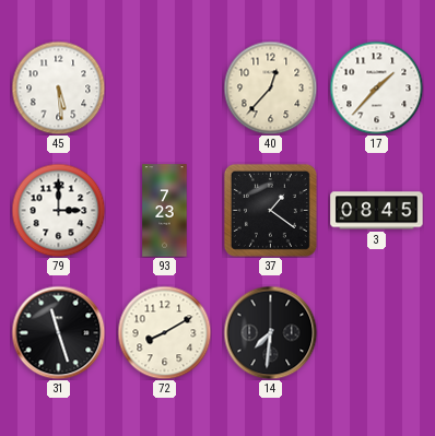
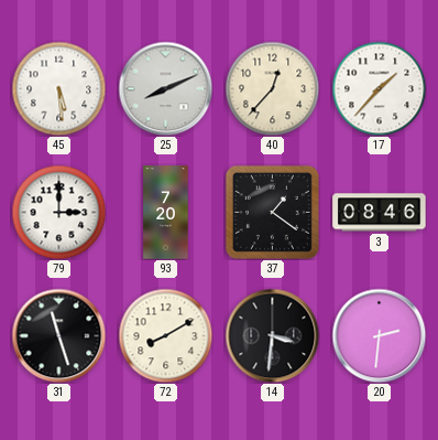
25: none -> 8:11 (165, 88)
93: 7:23 -> 7:20 (166, 213)
3: 08:45 -> 08:46 (380, 213)
14: 7:31 -> 3:31 (272, 335)
20: none -> 2:31 (379, 335)
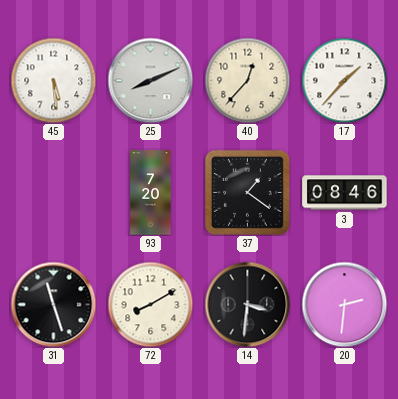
79: 3:00 -> none (58, 212)
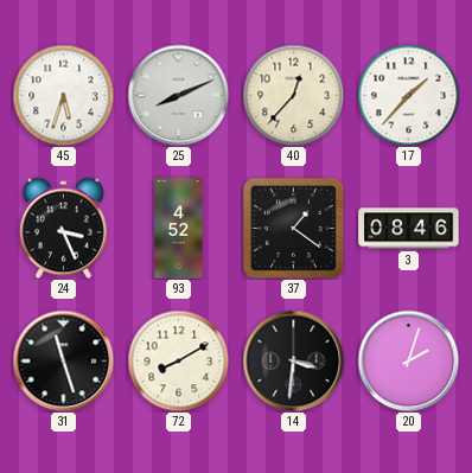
45: 5:29 -> 5:33 (63, 95)
24: none -> 3:26 (64, 228)
93: 7:20 -> 4:52 (179, 229)
20: 2:31 -> 2:03 (408, 360)
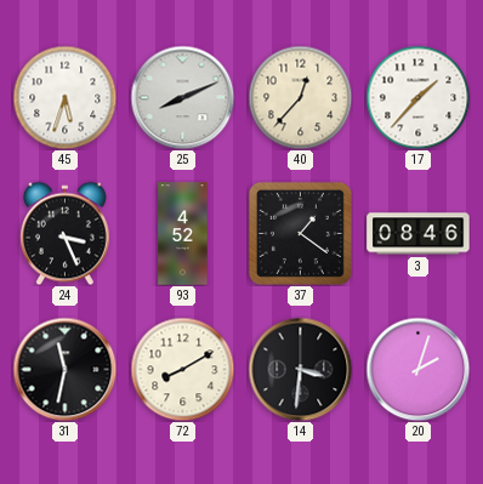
31: 11:27 -> 11:32 (64, 369)
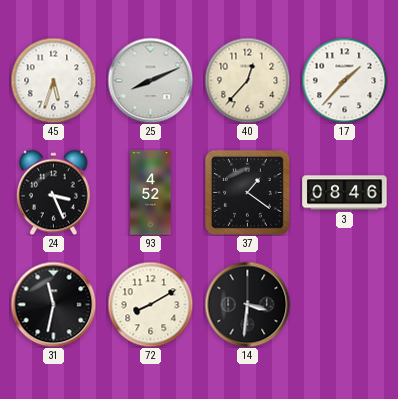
20: 2:03 -> none (417, 369)
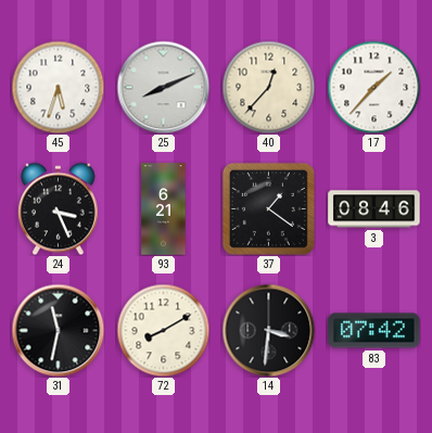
93: 4:52 -> 6:21 (164, 209)
83: none -> 07:42 (374, 331)
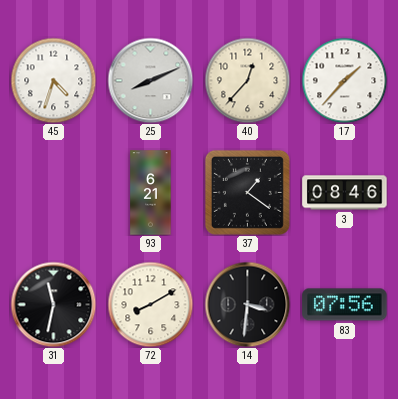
45: 5:33 -> 4:33 (53, 80)
24: 3:26 -> none (59, 208)
83: 07:42 -> 07:56 (345, 305)
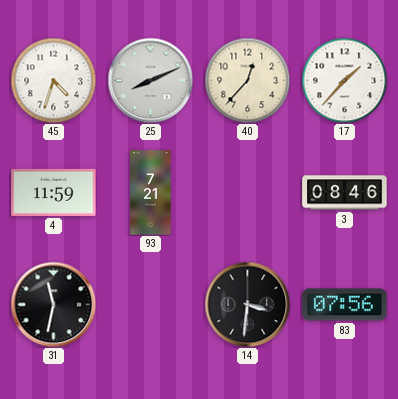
4: none -> 11:59 (54, 192)
93: 6:21 -> 7:21 (151, 193)
37: 1:21 -> none (247, 192)
72: 8:10 -> none (150, 304)
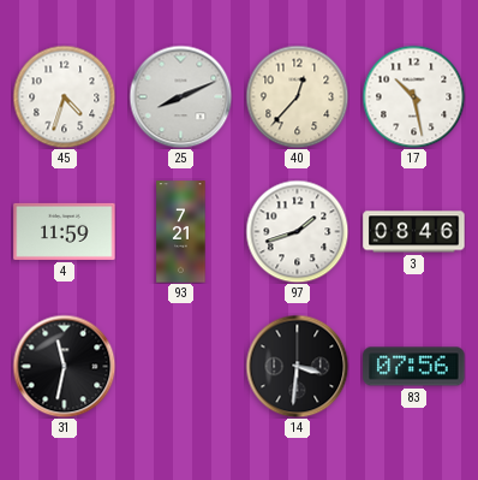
17: 1:37 -> 10:28 (413, 96)
97: none -> 1:42 (297, 231)
